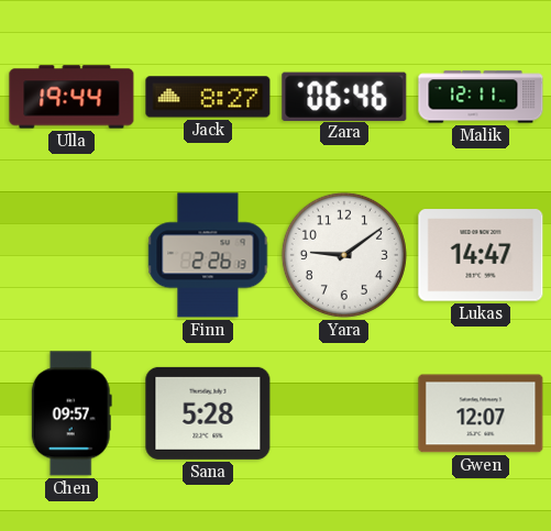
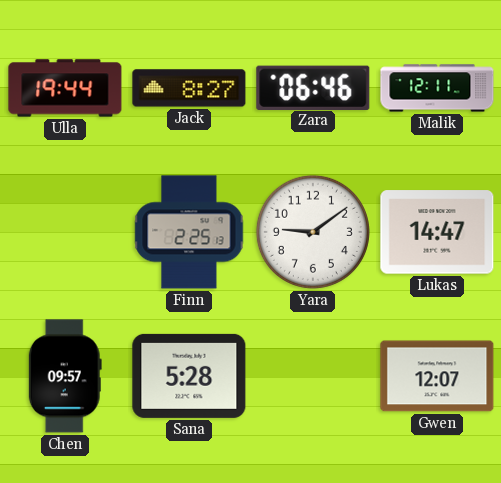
Finn: 2:26 -> 2:25 (189, 232)
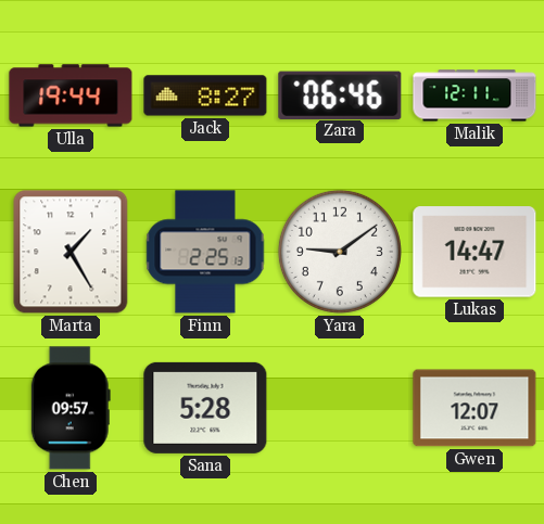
Marta: none -> 1:25 (71, 252)
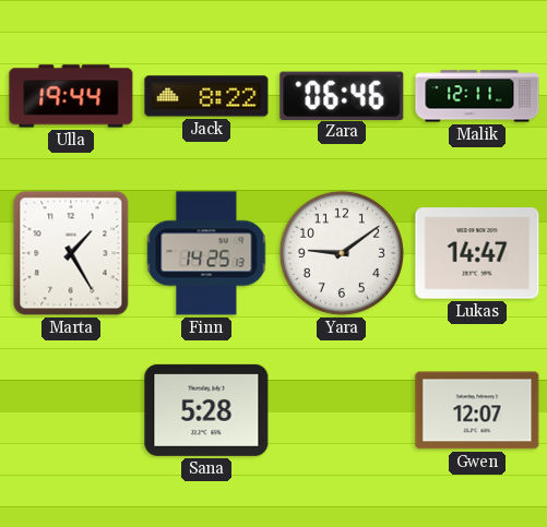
Jack: 8:27 -> 8:22 (206, 96)
Finn: 2:25 -> 14:25 (206, 253)
Chen: 09:57 -> none (71, 408)
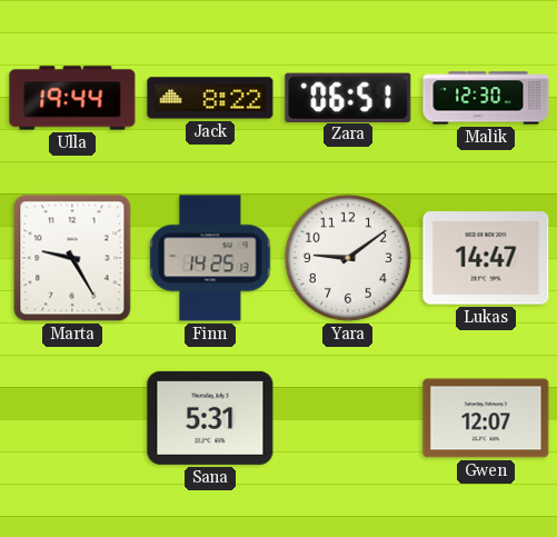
Zara: 06:46 -> 06:51 (348, 97)
Malik: 12:11 -> 12:30 (486, 98)
Marta: 1:25 -> 9:25 (72, 258)
Sana: 5:28 -> 5:31 (210, 418)
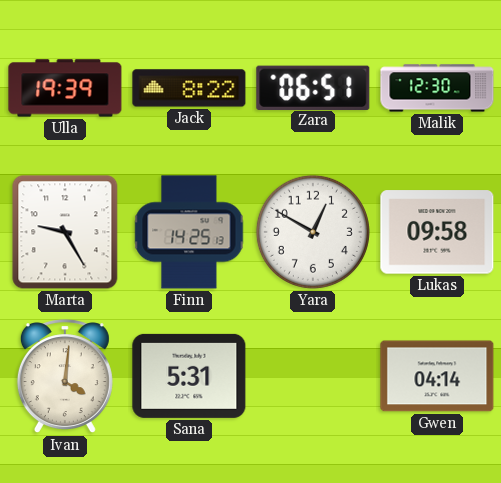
Ulla: 19:44 -> 19:39 (65, 88)
Yara: 9:09 -> 12:50 (313, 232)
Lukas: 14:47 -> 09:58 (437, 232)
Ivan: none -> 4:01 (65, 377)
Gwen: 12:07 -> 04:14 (437, 376)
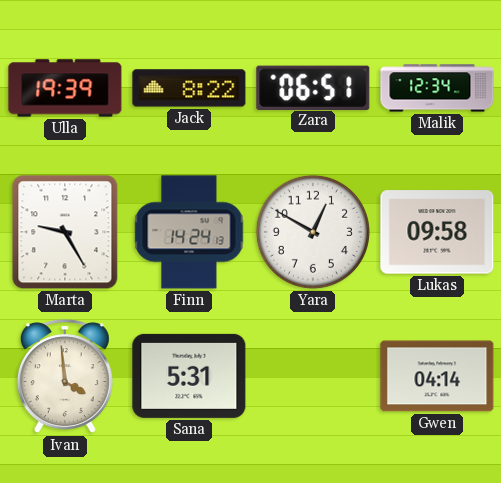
Malik: 12:30 -> 12:34 (437, 88)
Finn: 14:25 -> 14:24 (189, 232)
Ivan: 4:01 -> 3:59 (65, 377)
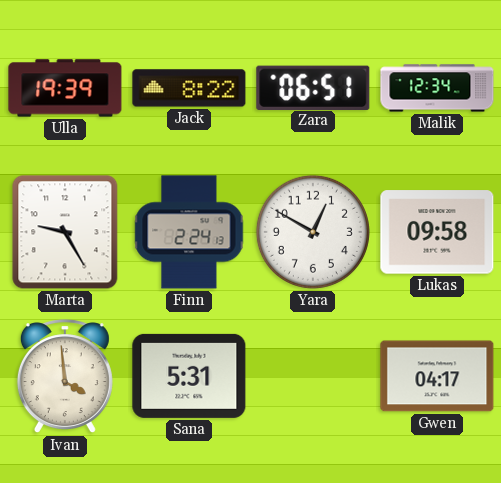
Finn: 14:24 -> 2:24 (189, 232)
Gwen: 04:14 -> 04:17 (437, 376)
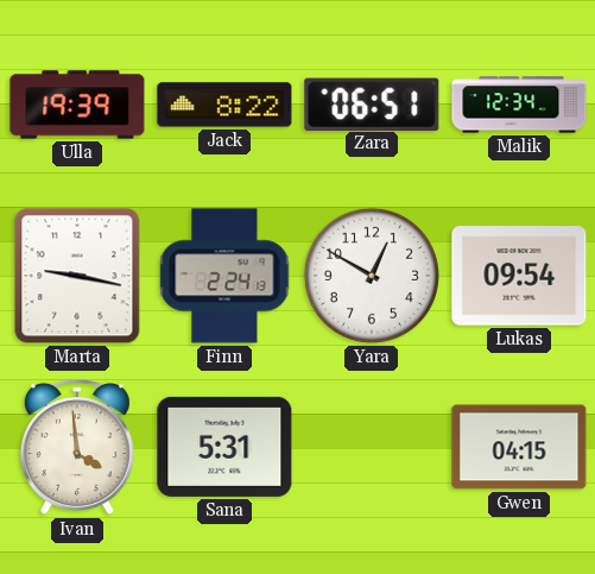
Marta: 9:25 -> 9:17 (77, 276)
Lukas: 09:58 -> 09:54 (519, 276)
Gwen: 04:17 -> 04:15 (519, 447)
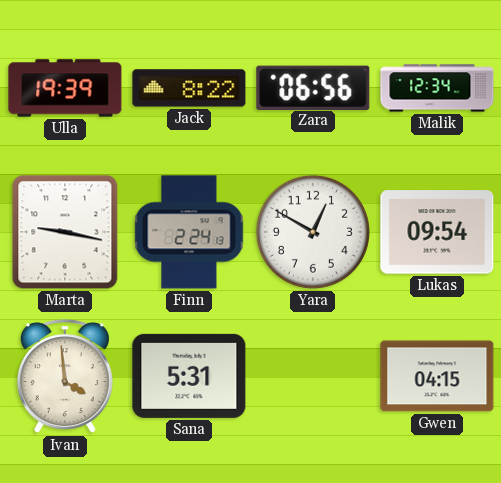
Zara: 06:51 -> 06:56 (313, 87)
